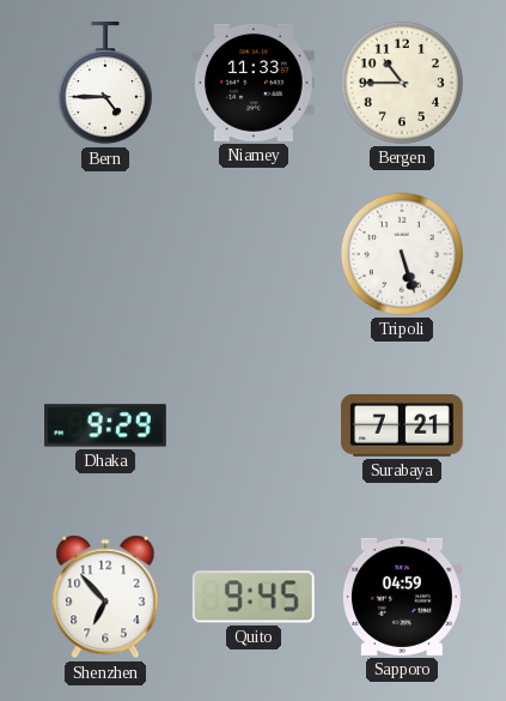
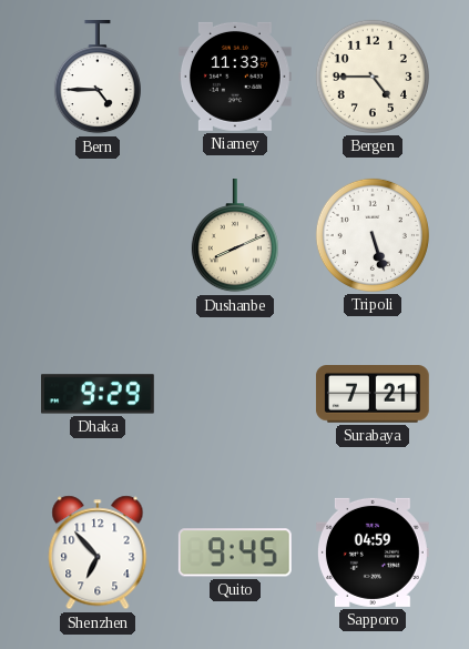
Bergen: 10:45 -> 4:45 (373, 77)
Dushanbe: none -> 8:11 (235, 236)
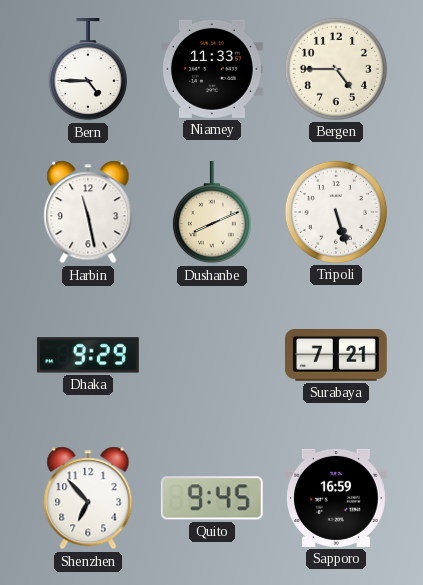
Harbin: none -> 11:28 (88, 212)
Sapporo: 04:59 -> 16:59 (336, 498)
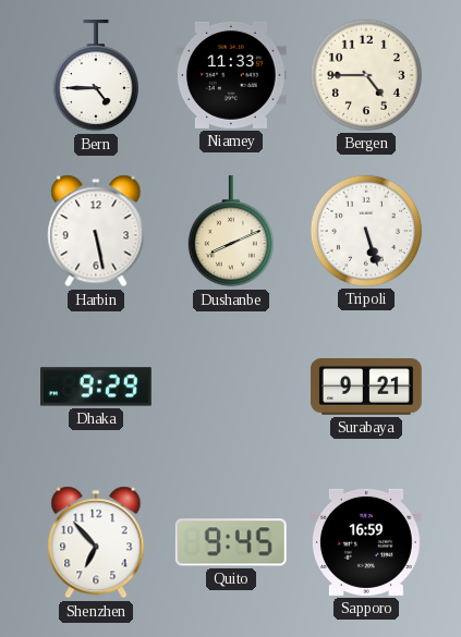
Harbin: 11:28 -> 5:28 (96, 231)
Surabaya: 7:21 -> 9:21 (366, 388)
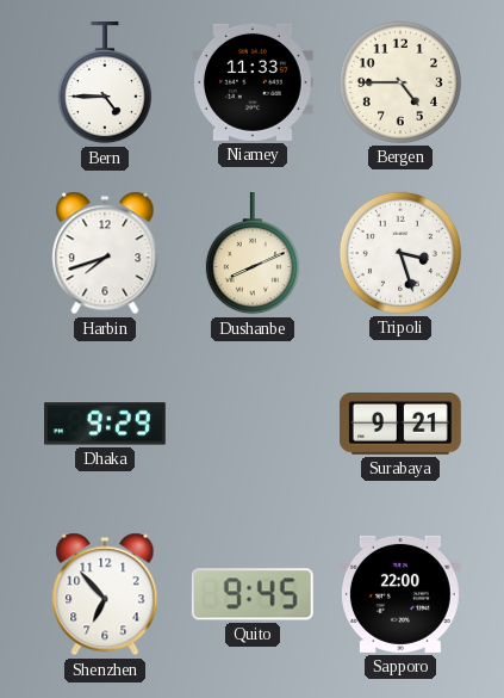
Harbin: 5:28 -> 7:42 (105, 253)
Tripoli: 5:27 -> 3:27 (400, 253)
Sapporo: 16:59 -> 22:00 (400, 594)
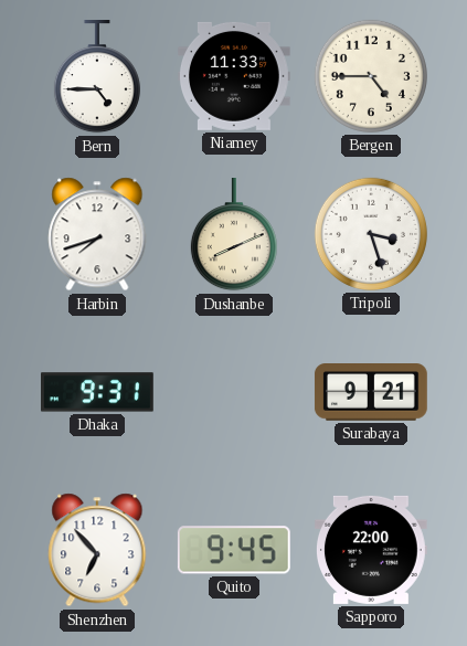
Dhaka: 9:29 -> 9:31 (98, 392)
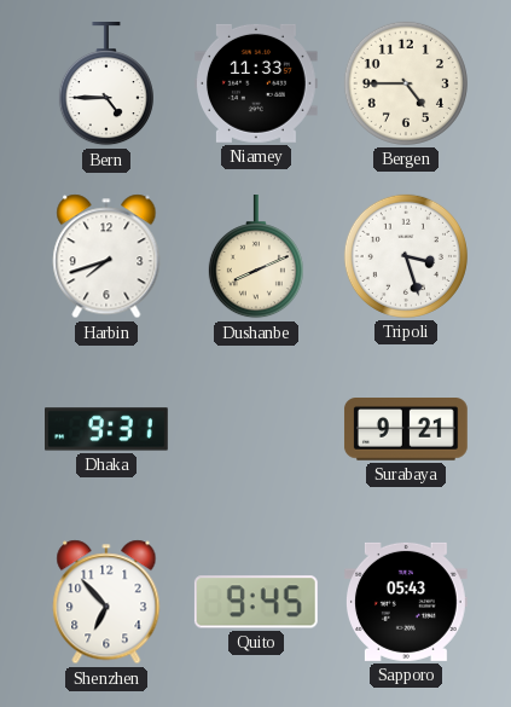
Sapporo: 22:00 -> 05:43 (406, 602)
